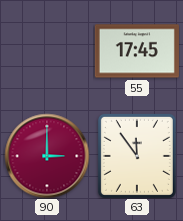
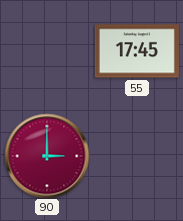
63: 11:54 -> none (137, 156)
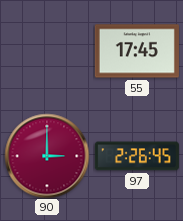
97: none -> 2:26 (137, 156)
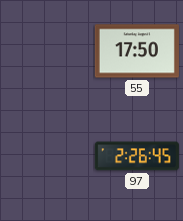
55: 17:45 -> 17:50 (137, 51)
90: 3:00 -> none (47, 156)
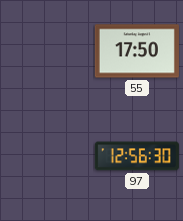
97: 2:26 -> 12:56 (137, 156)
